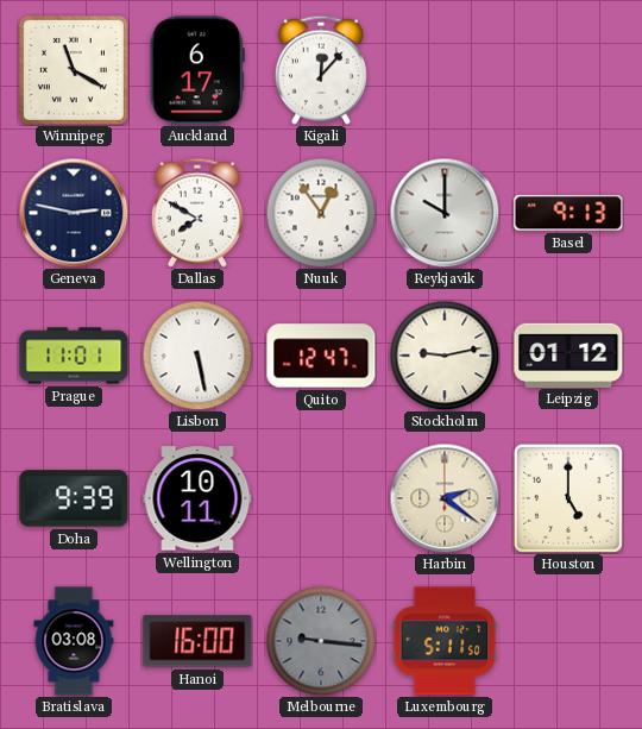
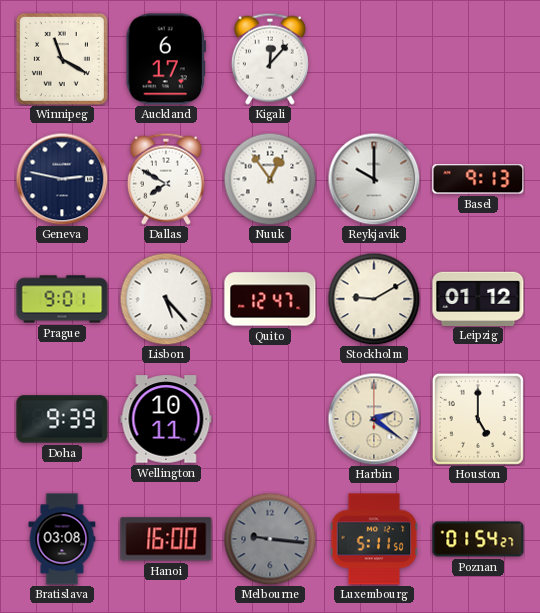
Prague: 11:01 -> 9:01 (62, 299)
Lisbon: 5:28 -> 5:23 (166, 299)
Stockholm: 9:13 -> 9:10 (374, 299)
Poznan: none -> 01:54 (478, 539)
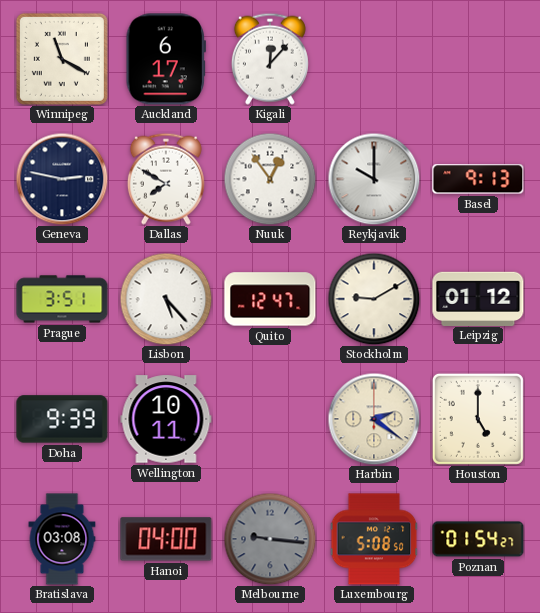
Prague: 9:01 -> 3:51 (62, 299)
Hanoi: 16:00 -> 04:00 (166, 539)
Luxembourg: 5:11 -> 5:08 (374, 539)
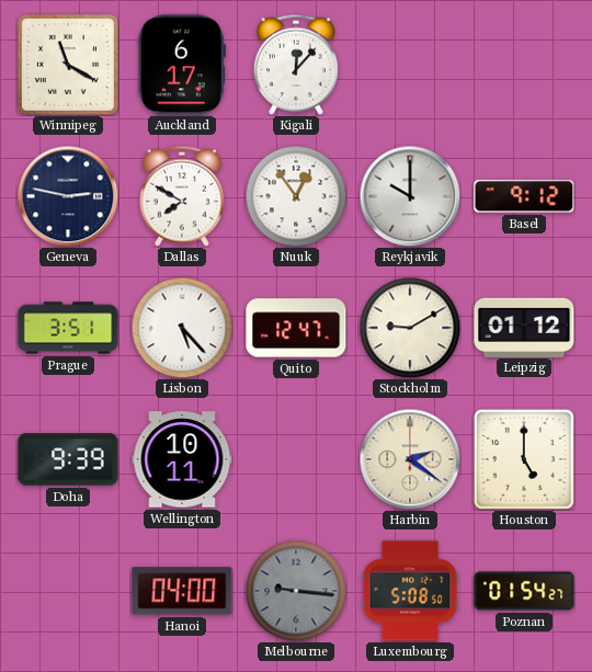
Basel: 9:13 -> 9:12 (524, 196)
Bratislava: 03:08 -> none (62, 539)
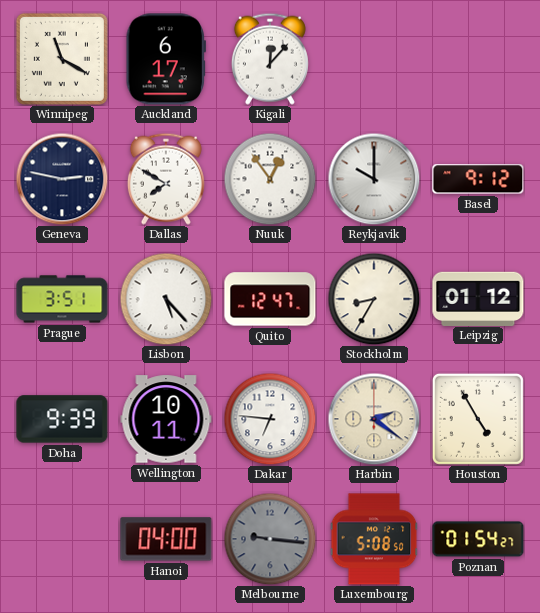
Stockholm: 9:10 -> 8:35 (374, 299)
Dakar: none -> 6:46 (270, 419)
Houston: 5:00 -> 4:55 (478, 419)
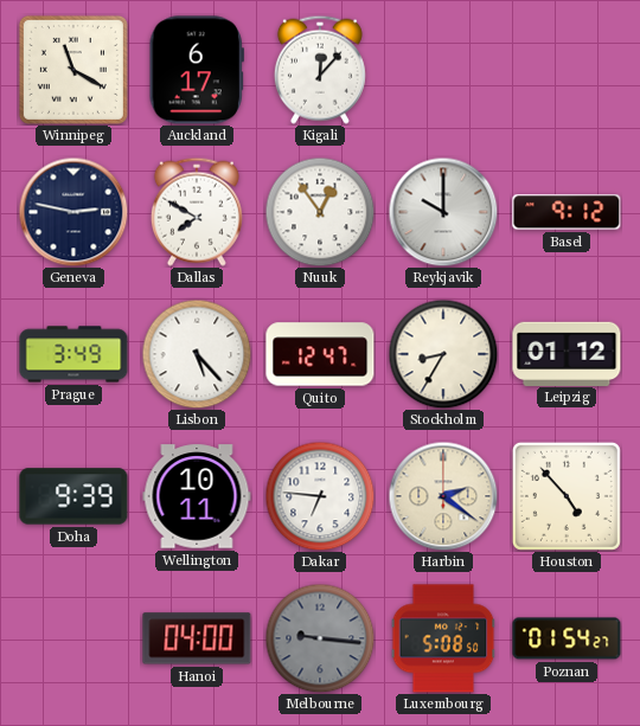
Prague: 3:51 -> 3:49 (73, 354)
Houston: 4:55 -> 4:53 (567, 496)
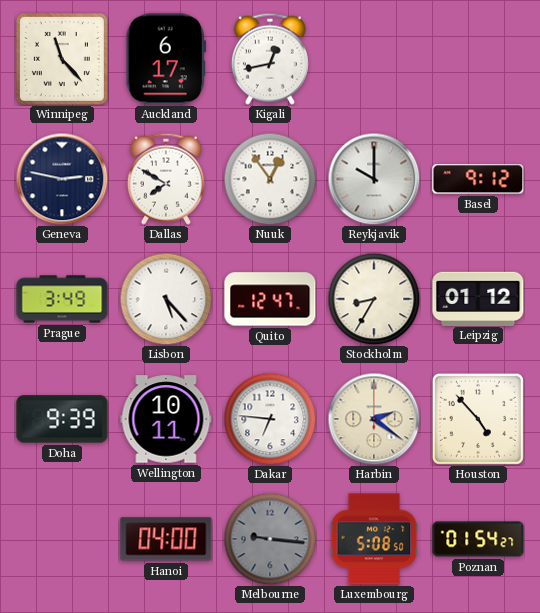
Winnipeg: 11:20 -> 11:23 (62, 59)
Kigali: 12:07 -> 12:43 (270, 59)
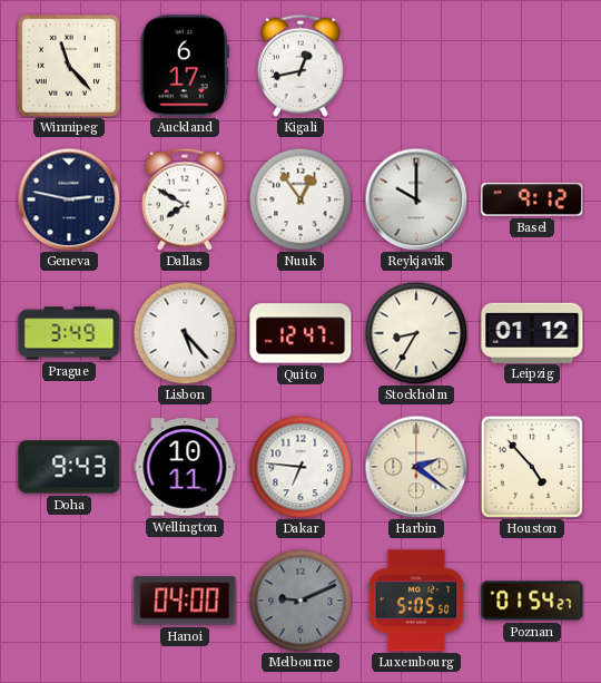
Doha: 9:39 -> 9:43 (69, 467)
Melbourne: 9:16 -> 9:11 (300, 601)
Luxembourg: 5:08 -> 5:05 (416, 601)
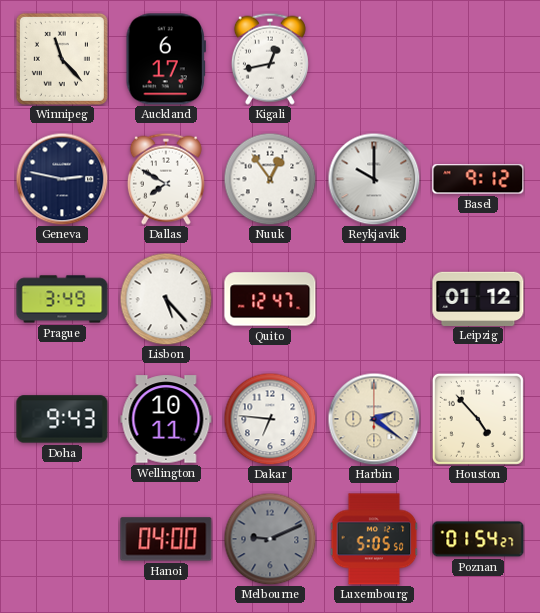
Stockholm: 8:35 -> none (416, 333)
